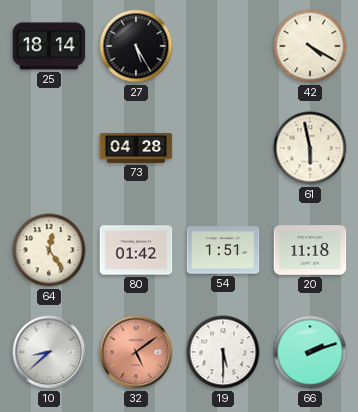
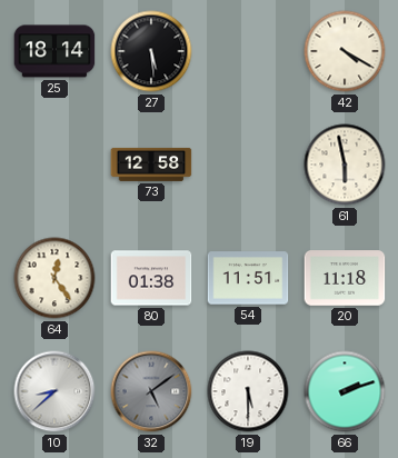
27: 5:25 -> 5:29 (151, 51)
73: 04:28 -> 12:58 (151, 165)
80: 01:42 -> 01:38 (151, 278)
54: 1:51 -> 11:51 (248, 278)
32 dial: salmon -> grey (151, 391)
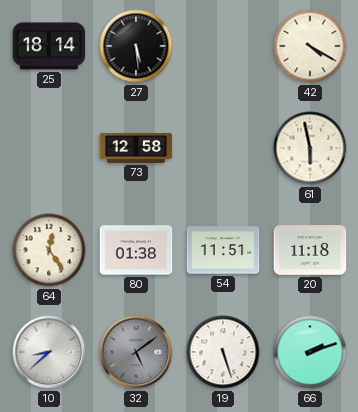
19: 5:30 -> 5:27 (223, 352)
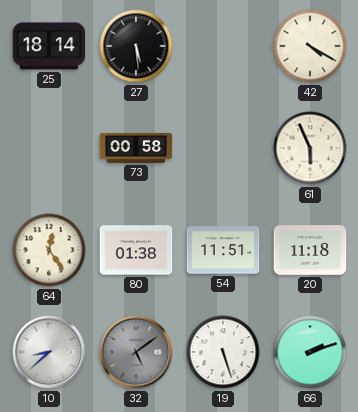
73: 12:58 -> 00:58 (136, 148)
61: 5:58 -> 5:56 (310, 148)
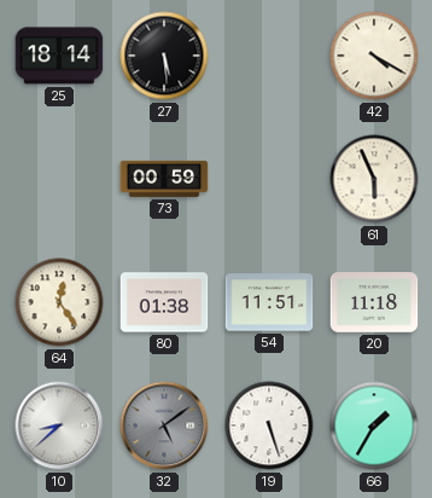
73: 00:58 -> 00:59 (164, 179)
66: 2:12 -> 1:35 (374, 425)
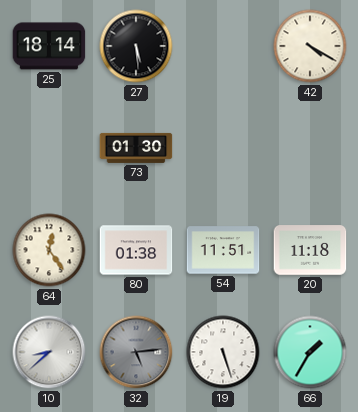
73: 00:59 -> 01:30 (136, 148)
61: 5:56 -> none (374, 179)
32: 5:09 -> 5:14 (136, 352)
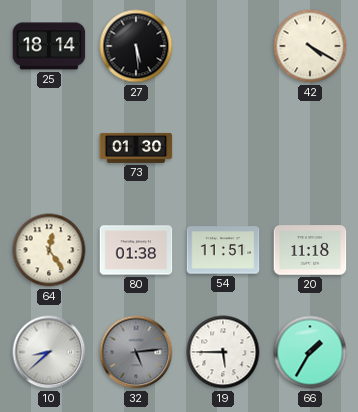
19: 5:27 -> 5:45 (223, 352)
